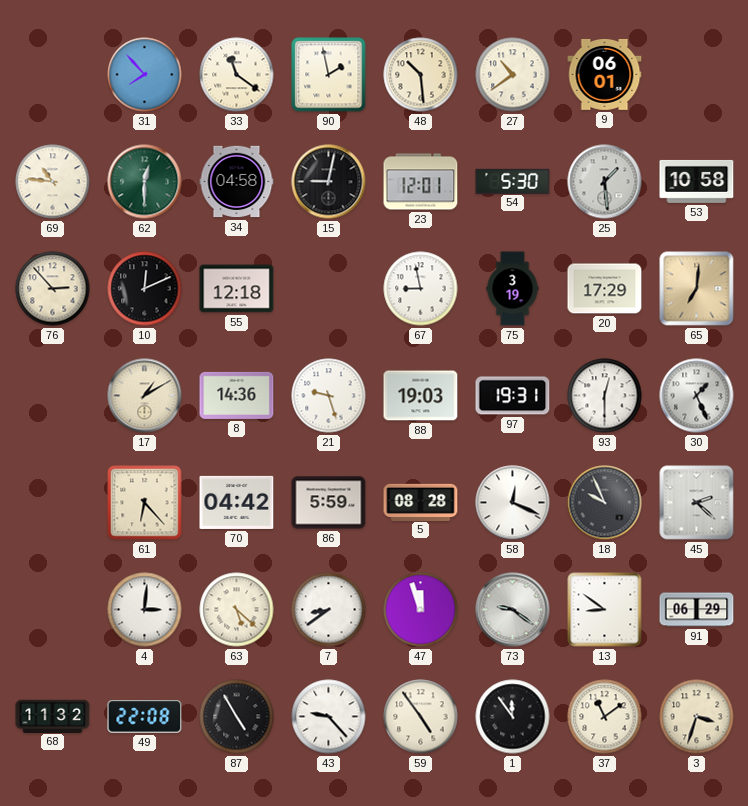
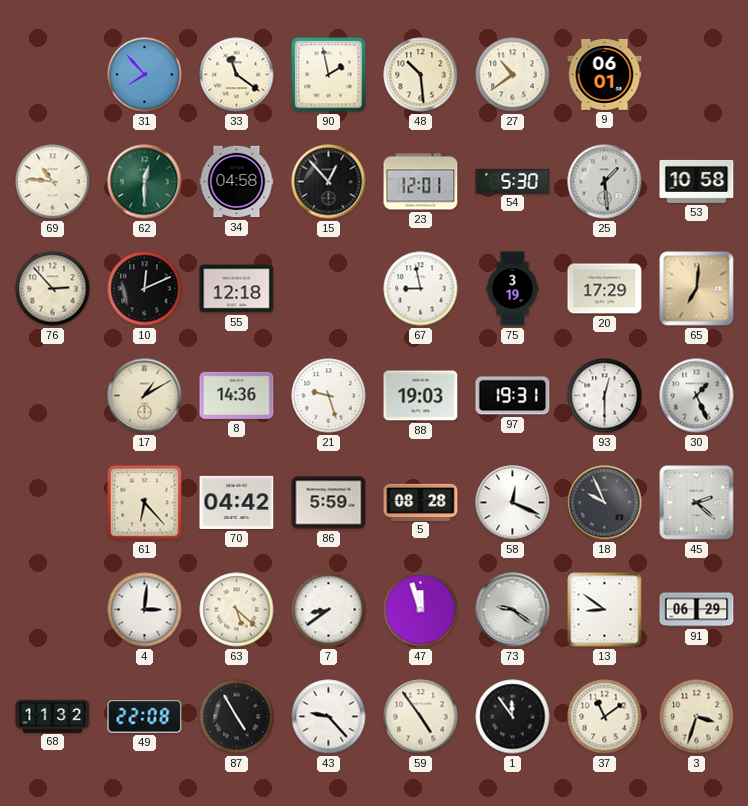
15: 9:02 -> 12:53 (329, 182)
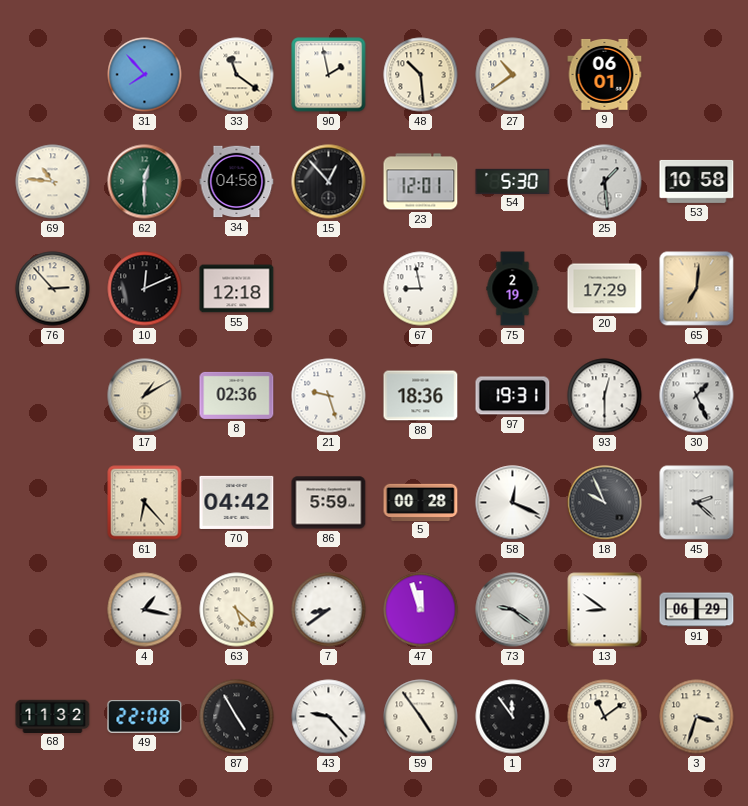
75: 3:19 -> 2:19 (513, 289)
8: 14:36 -> 02:36 (237, 395)
88: 19:03 -> 18:36 (421, 396)
5: 08:28 -> 00:28 (421, 502)
4: 3:01 -> 1:17 (145, 610)
